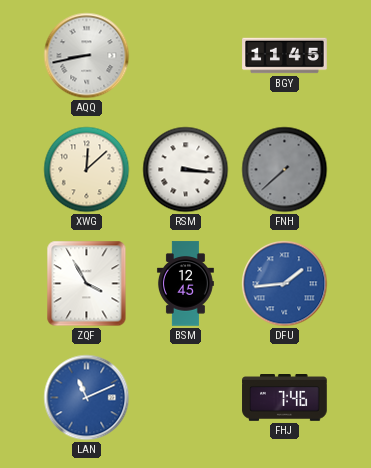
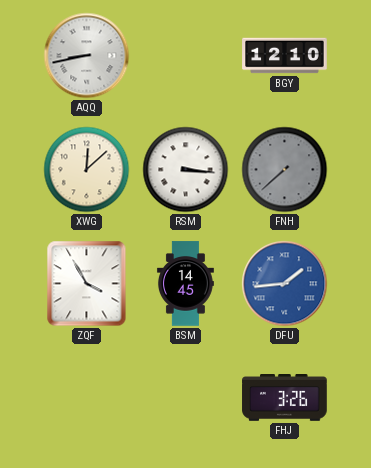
BGY: 11:45 -> 12:10 (285, 56)
BSM: 12:45 -> 14:45 (185, 284)
LAN: 11:11 -> none (87, 398)
FHJ: 7:46 -> 3:26 (285, 398)
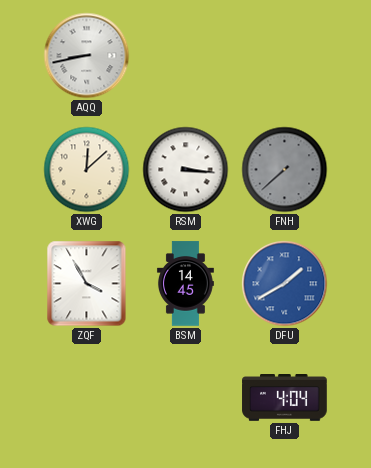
BGY: 12:10 -> none (285, 56)
DFU: 1:44 -> 1:40 (285, 284)
FHJ: 3:26 -> 4:04 (285, 398)
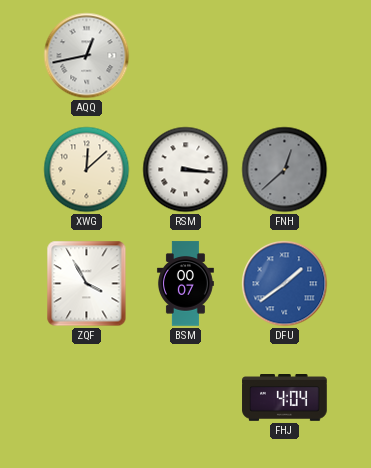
AQQ: 8:43 -> 12:43 (87, 56)
FNH: 7:38 -> 12:38 (285, 170)
BSM: 14:45 -> 00:07 (185, 284)
DFU: 1:40 -> 1:39 (285, 284)
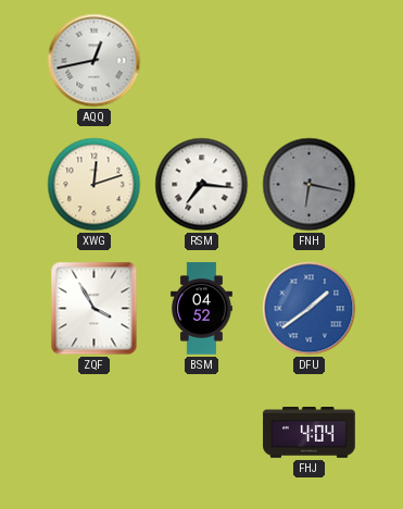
XWG: 12:08 -> 12:12 (95, 185)
RSM: 3:16 -> 7:16 (202, 185)
FNH: 12:38 -> 6:17 (310, 185)
BSM: 00:07 -> 04:52 (201, 309)
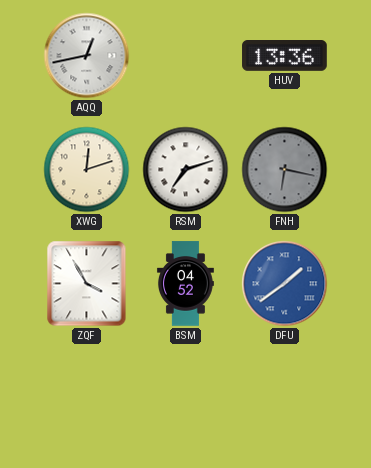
HUV: none -> 13:36 (285, 56)
RSM: 7:16 -> 7:12 (186, 170)
FHJ: 4:04 -> none (310, 433)
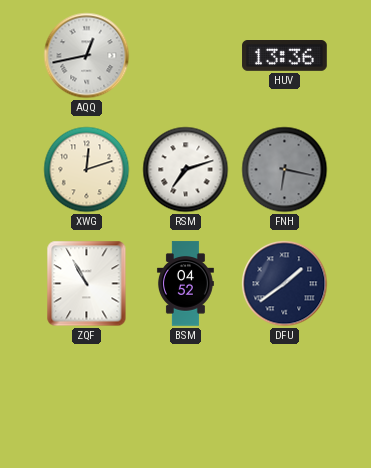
ZQF: 3:55 -> 10:55 (87, 284)
DFU dial: blue -> navy (285, 284)
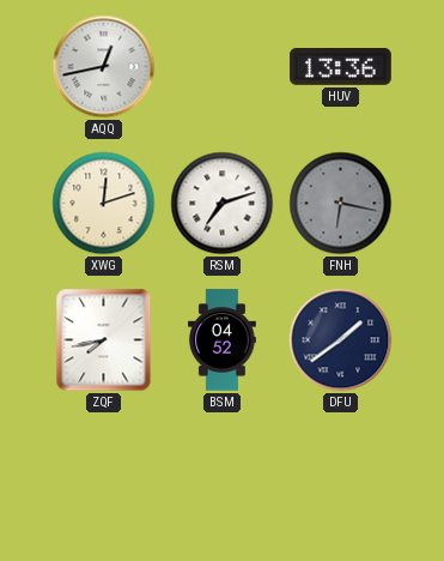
ZQF: 10:55 -> 7:43 (104, 340)
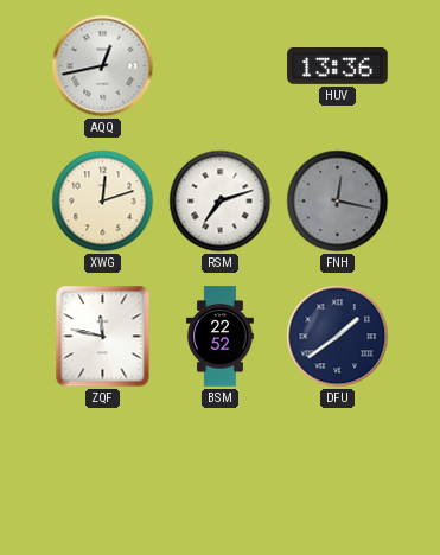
FNH: 6:17 -> 12:17 (338, 202)
ZQF: 7:43 -> 11:47 (103, 337)
BSM: 04:52 -> 22:52 (219, 337)
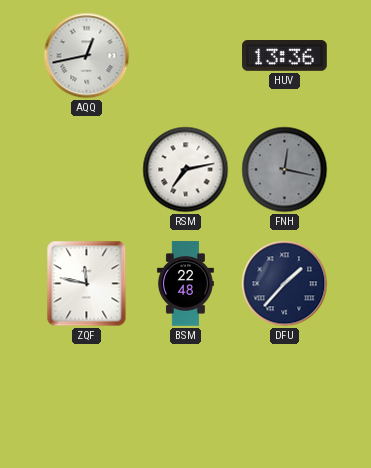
XWG: 12:12 -> none (103, 202)
RSM: 7:12 -> 7:13 (186, 170)
BSM: 22:52 -> 22:48 (185, 284)
DFU: 1:39 -> 1:37 (285, 284)
